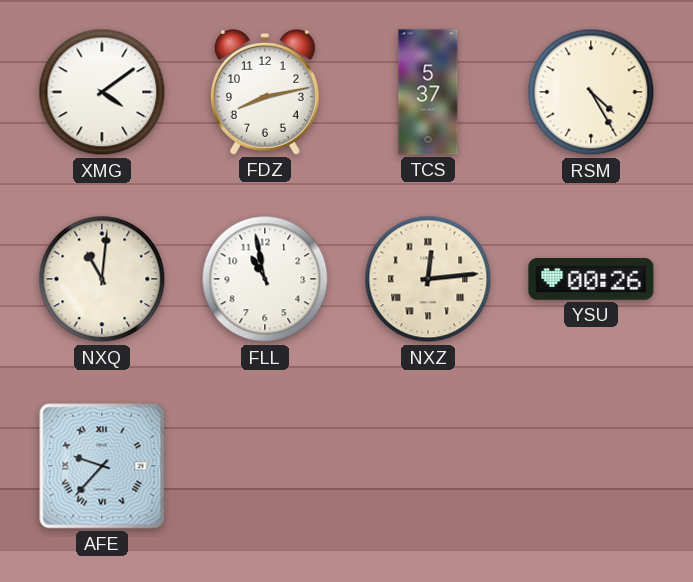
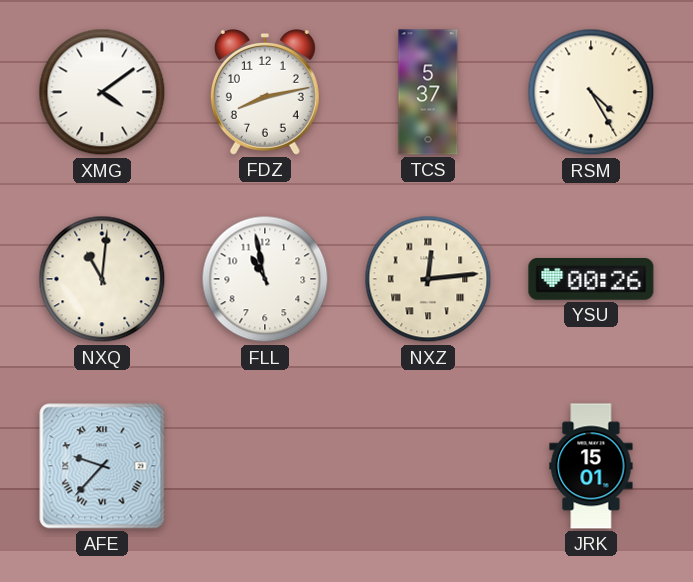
JRK: none -> 15:01 (591, 466)
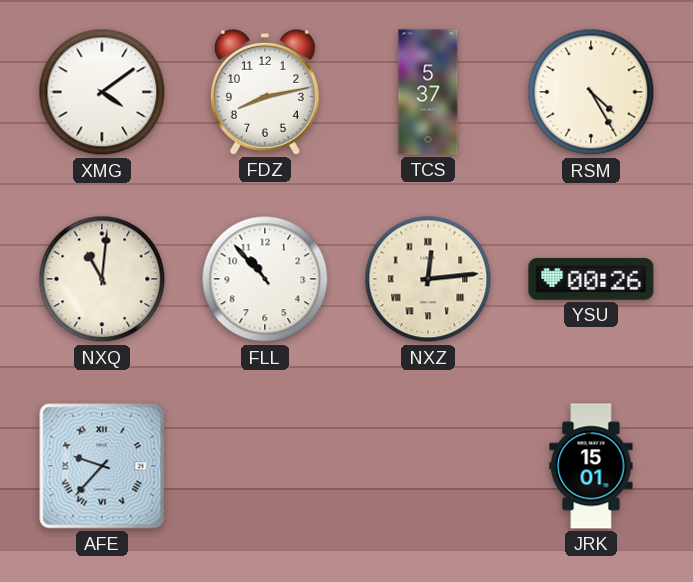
FLL: 10:58 -> 10:53 (265, 279)
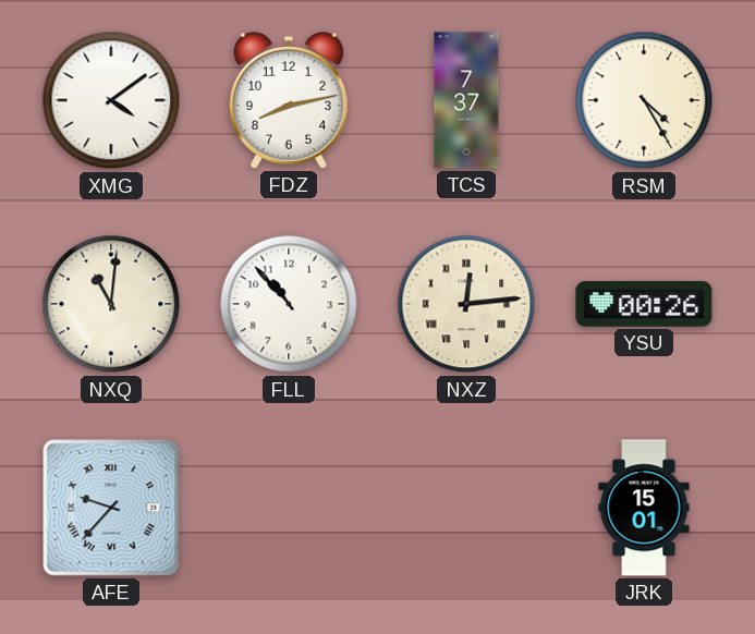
TCS: 5:37 -> 7:37 (466, 100)
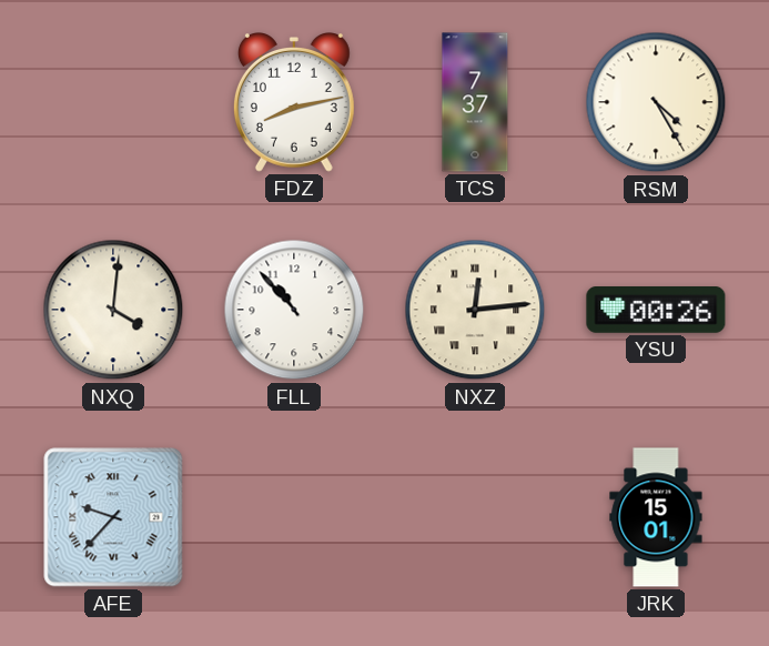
XMG: 4:09 -> none (111, 100)
NXQ: 11:01 -> 4:01 (113, 310)
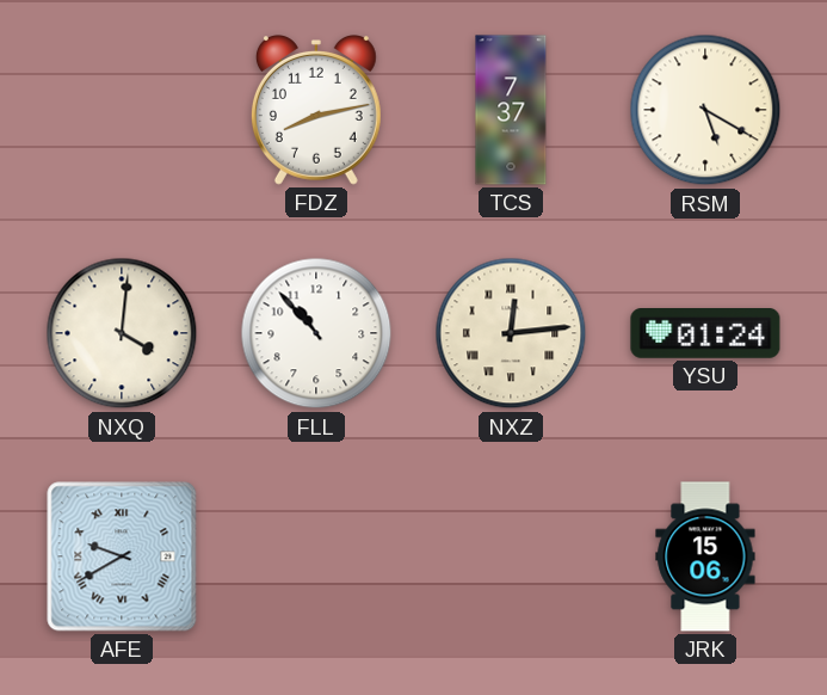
RSM: 4:25 -> 5:20 (705, 110)
YSU: 00:26 -> 01:24 (705, 333)
AFE: 9:37 -> 9:40 (122, 556)
JRK: 15:01 -> 15:06 (705, 556)
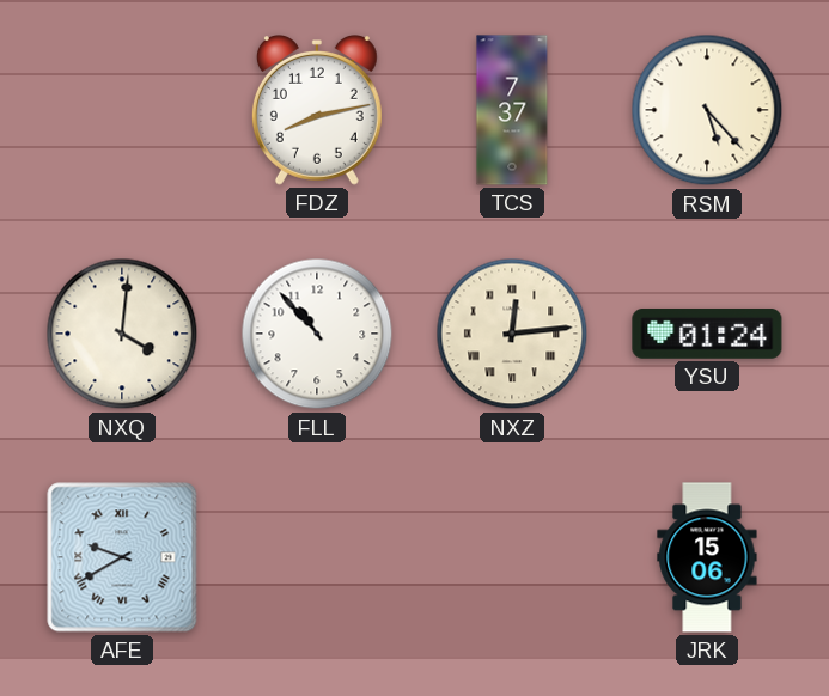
RSM: 5:20 -> 5:23 (707, 110)
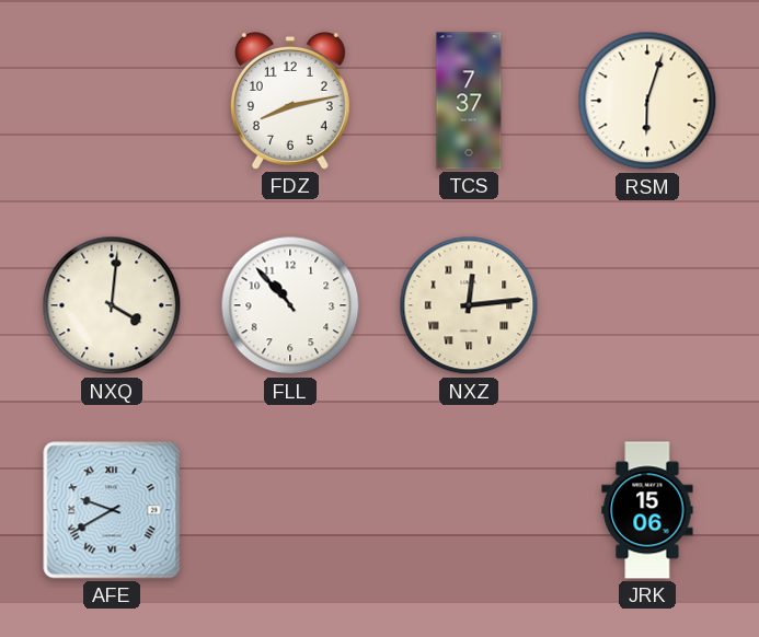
RSM: 5:23 -> 6:03 (647, 101)
YSU: 01:24 -> none (707, 334)
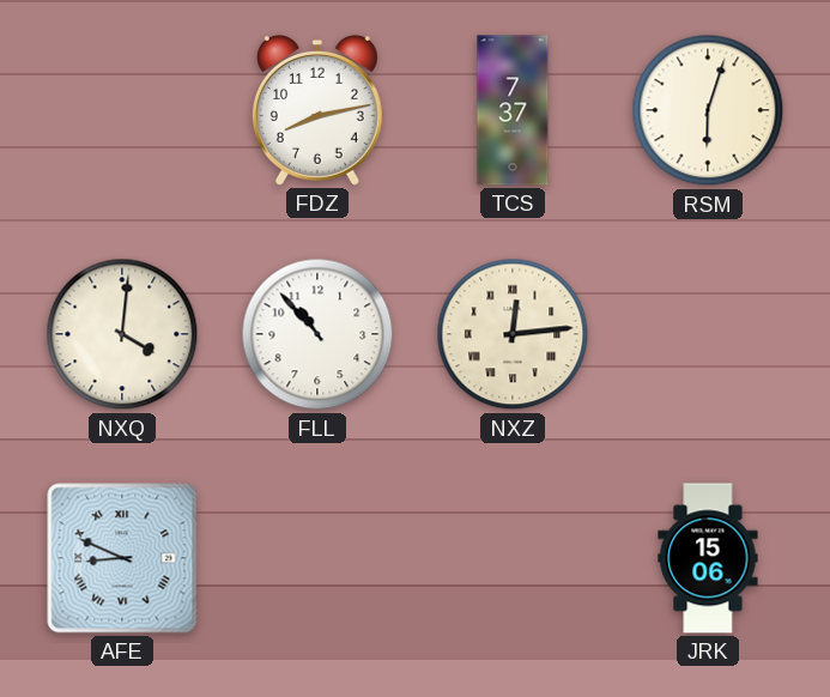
AFE: 9:40 -> 8:49 (122, 558)
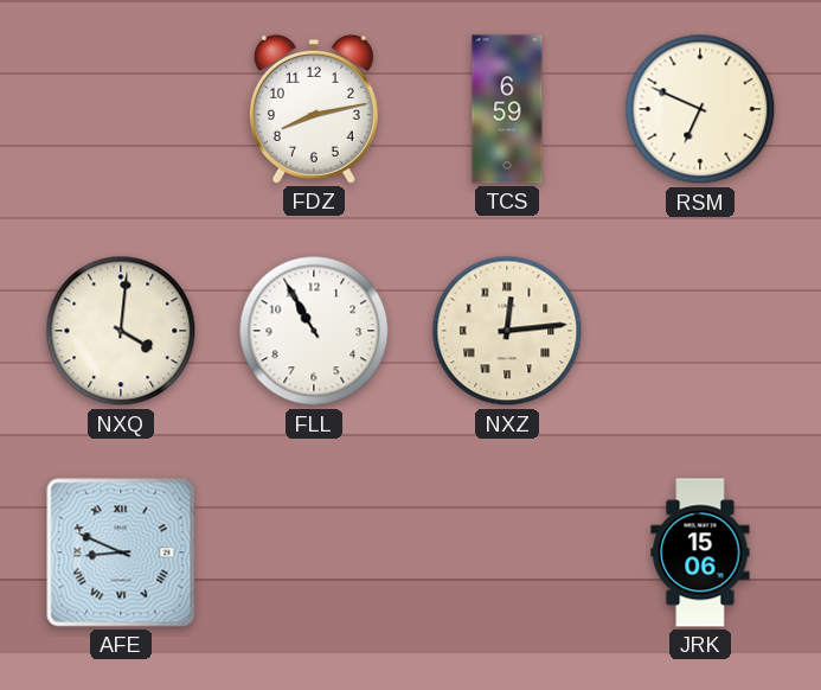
TCS: 7:37 -> 6:59 (507, 109)
RSM: 6:03 -> 6:49 (700, 109)
FLL: 10:53 -> 10:55 (314, 331)
